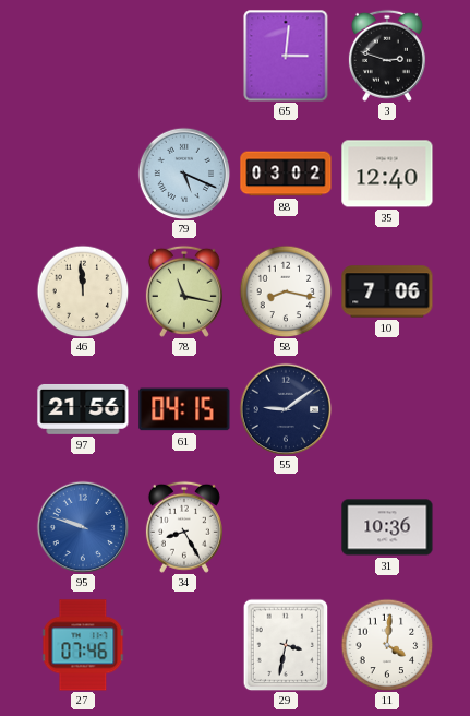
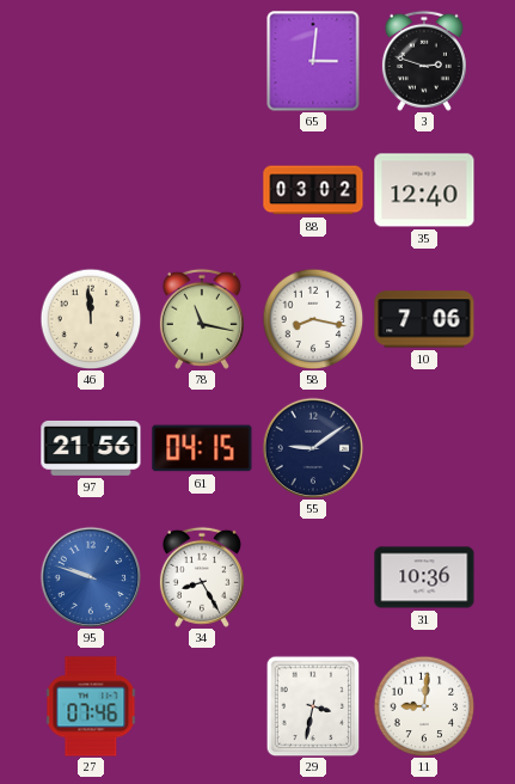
79: 5:19 -> none (184, 174)
11: 4:01 -> 9:01 (424, 706)
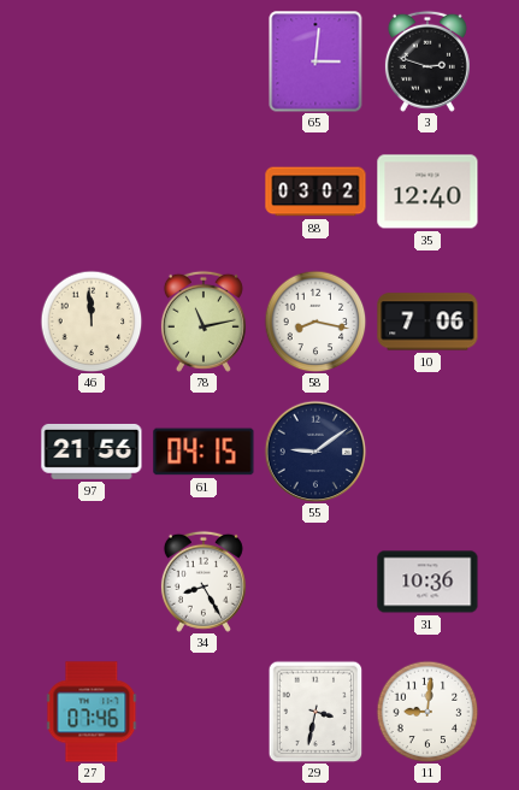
78: 11:17 -> 11:13 (204, 322)
95: 9:48 -> none (91, 577)
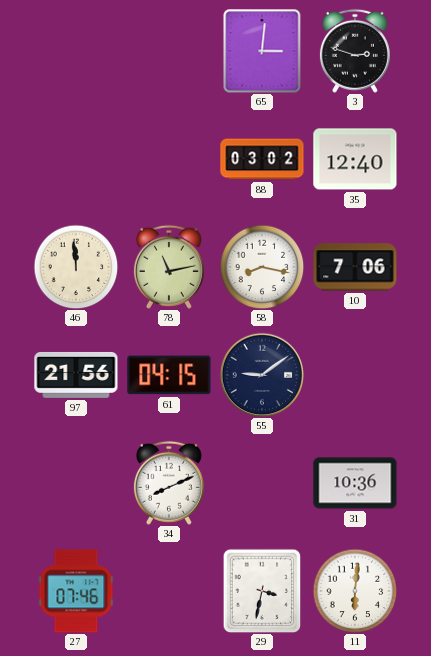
34: 8:25 -> 8:11 (169, 483)
11: 9:01 -> 6:01 (355, 591)
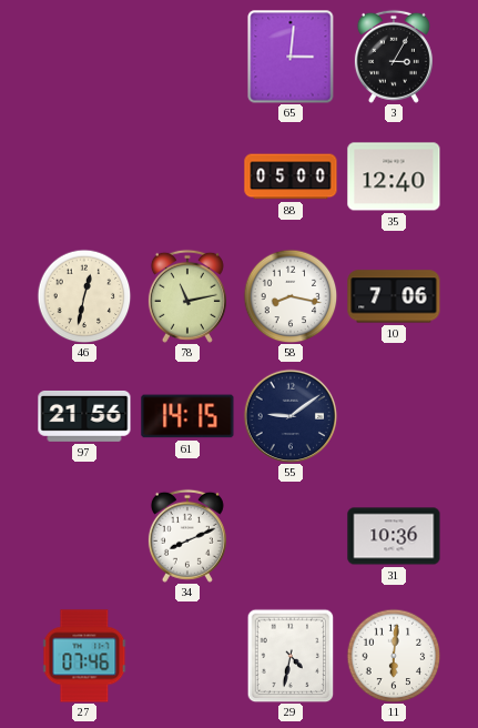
3: 2:48 -> 3:05 (394, 57)
88: 03:02 -> 05:00 (291, 176)
46: 11:59 -> 12:32 (84, 296)
61: 04:15 -> 14:15 (187, 416)
29: 3:32 -> 4:32 (291, 656)
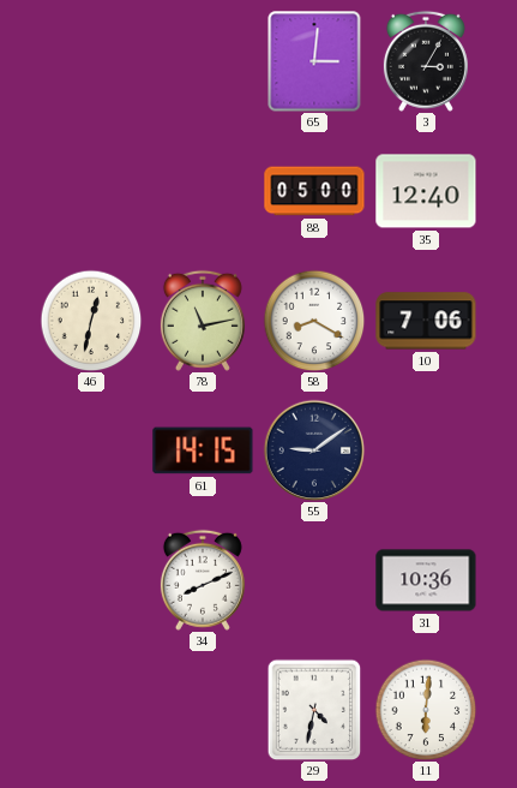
58: 8:17 -> 8:20 (314, 321)
97: 21:56 -> none (84, 416)
27: 07:46 -> none (84, 656)
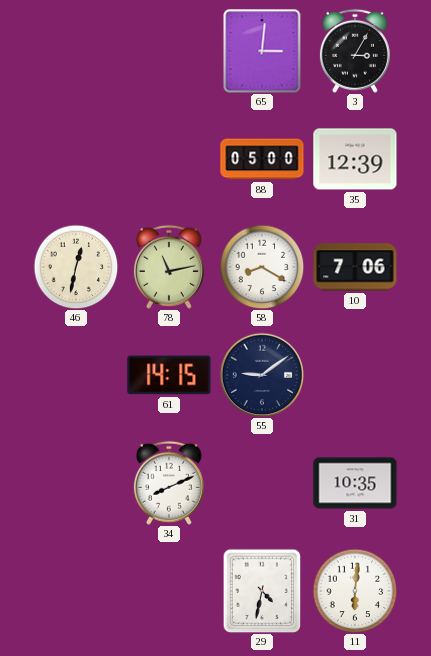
35: 12:40 -> 12:39 (355, 159)
31: 10:36 -> 10:35 (355, 483)
